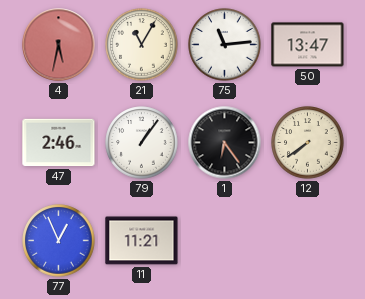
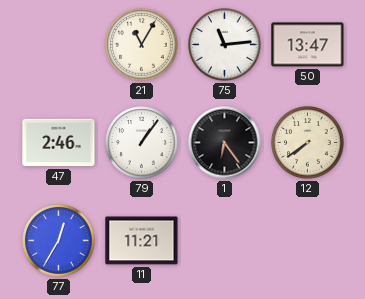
4: 5:32 -> none (59, 45)
77: 12:56 -> 12:35 (59, 241)
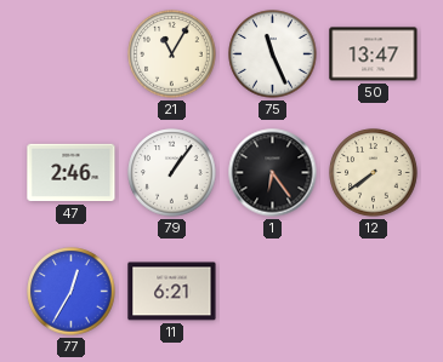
75: 11:14 -> 11:26 (273, 54)
11: 11:21 -> 6:21 (172, 292)
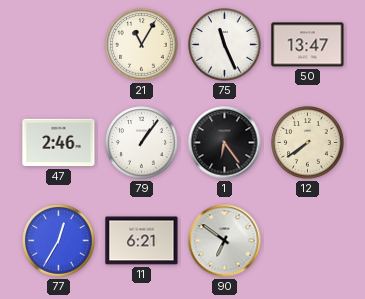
90: none -> 6:51 (225, 241)
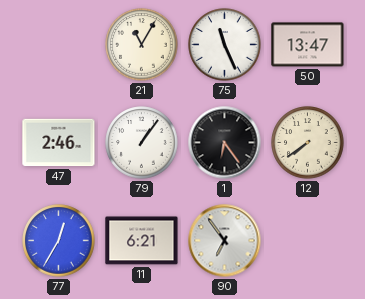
90: 6:51 -> 6:54 (225, 241)
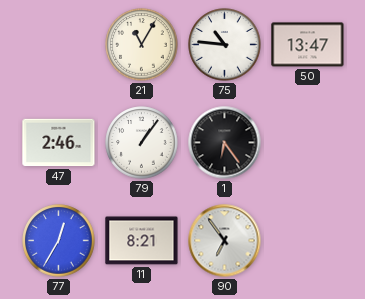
75: 11:26 -> 10:46 (225, 45)
12: 7:39 -> none (308, 143)
11: 6:21 -> 8:21 (142, 241)
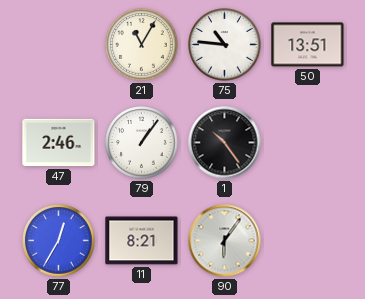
50: 13:47 -> 13:51 (308, 45)
1: 6:24 -> 10:24 (225, 143)
90: 6:54 -> 6:06 (225, 241)
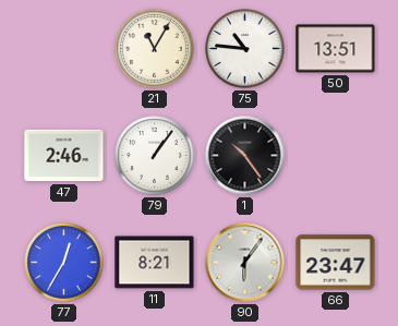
66: none -> 23:47 (336, 263)
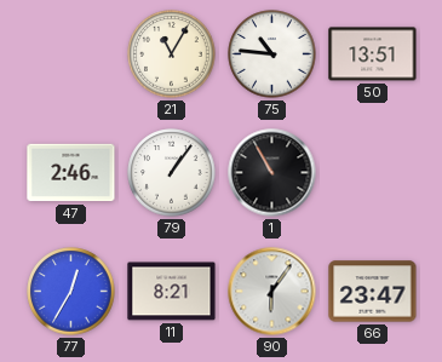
1: 10:24 -> 10:55 (272, 173)
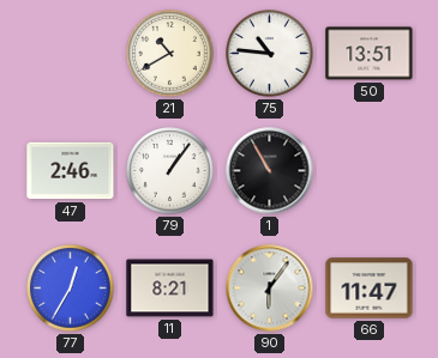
21: 11:05 -> 10:40 (170, 54)
66: 23:47 -> 11:47 (370, 289)
